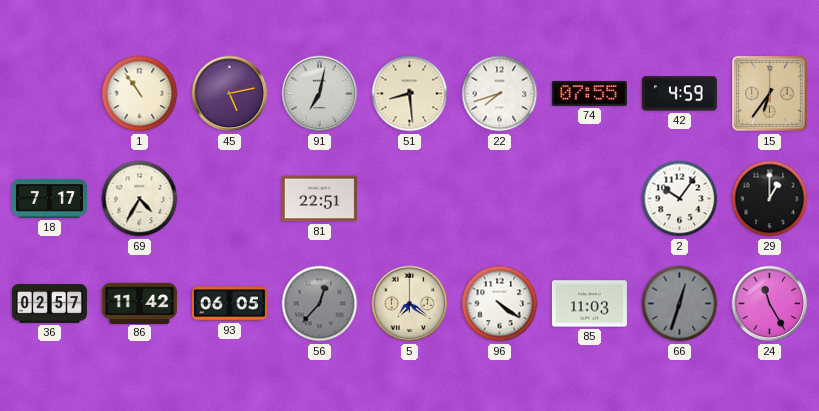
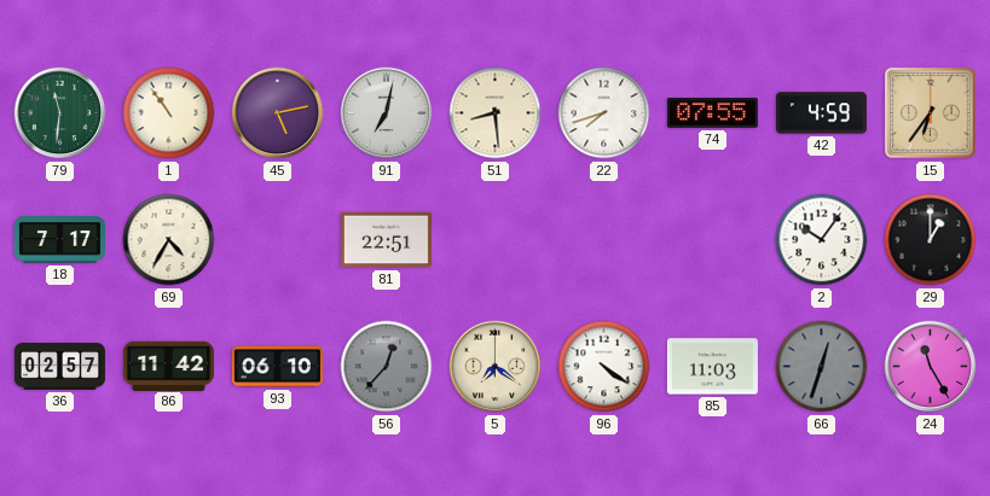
79: none -> 11:31 (60, 113)
93: 06:05 -> 06:10 (277, 367)
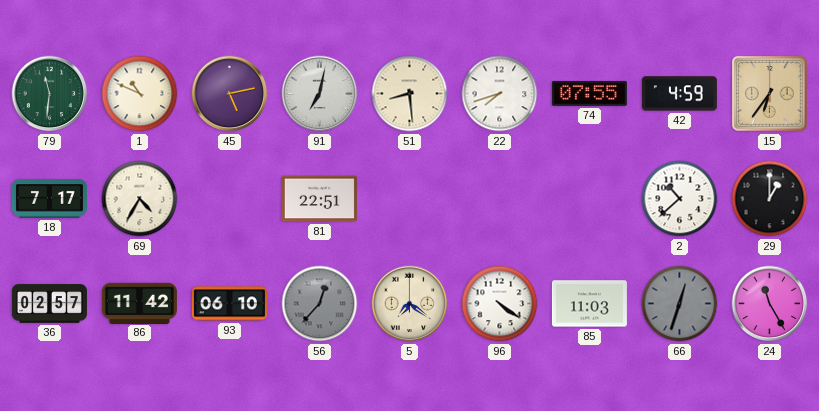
1: 10:54 -> 10:49 (140, 94)
2: 10:06 -> 10:38 (680, 199)
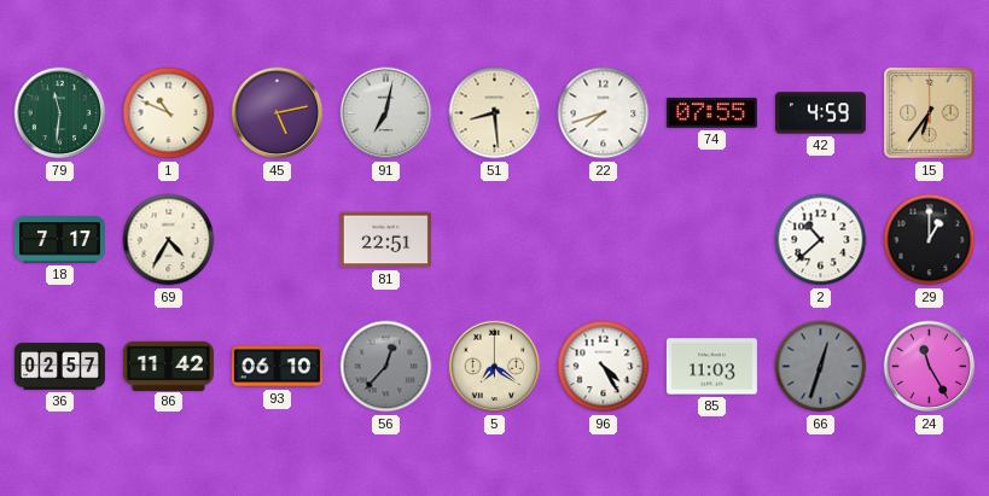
96: 4:21 -> 4:25 (604, 367)
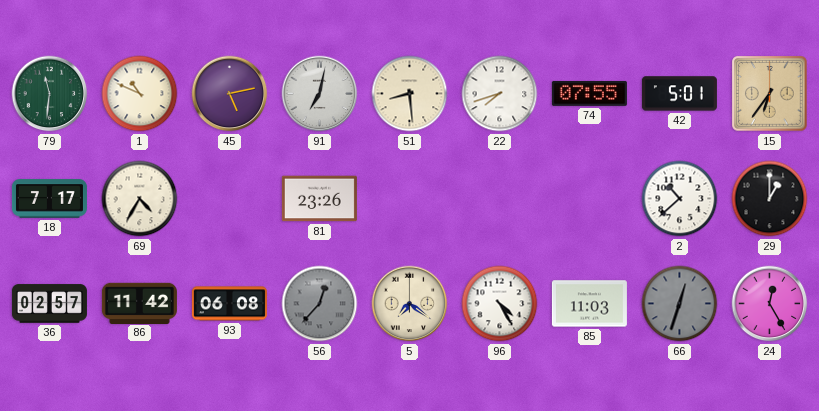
42: 4:59 -> 5:01 (679, 94)
81: 22:51 -> 23:26 (319, 199)
93: 06:10 -> 06:08 (229, 304)
24: 11:25 -> 12:25 (770, 304)
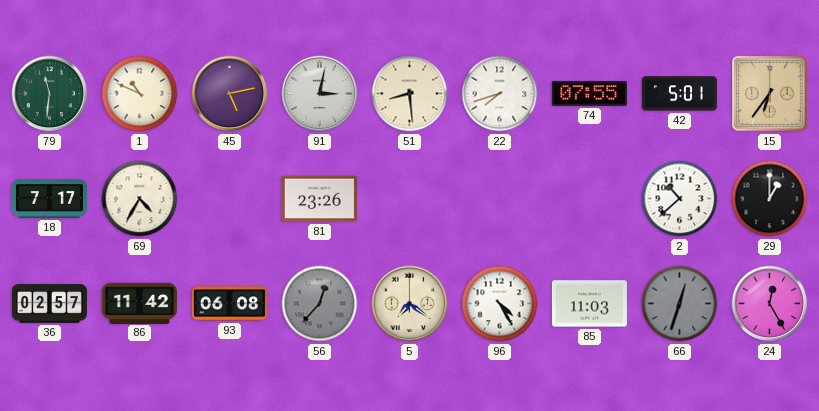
91: 7:02 -> 3:02 (320, 94)
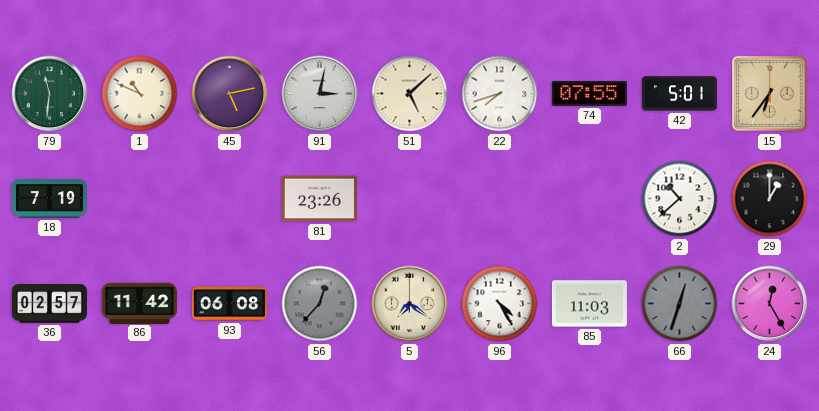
51: 8:29 -> 5:08 (410, 94)
18: 7:17 -> 7:19 (49, 199)
69: 4:35 -> none (140, 199)
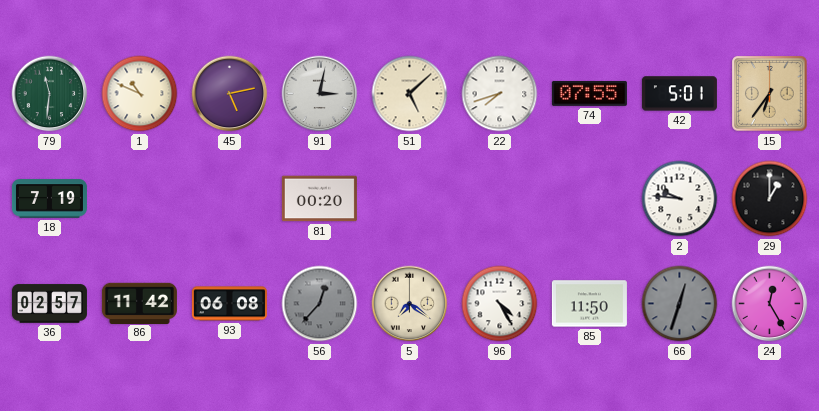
81: 23:26 -> 00:20 (319, 199)
2: 10:38 -> 9:46 (680, 199)
85: 11:03 -> 11:50 (589, 304)
